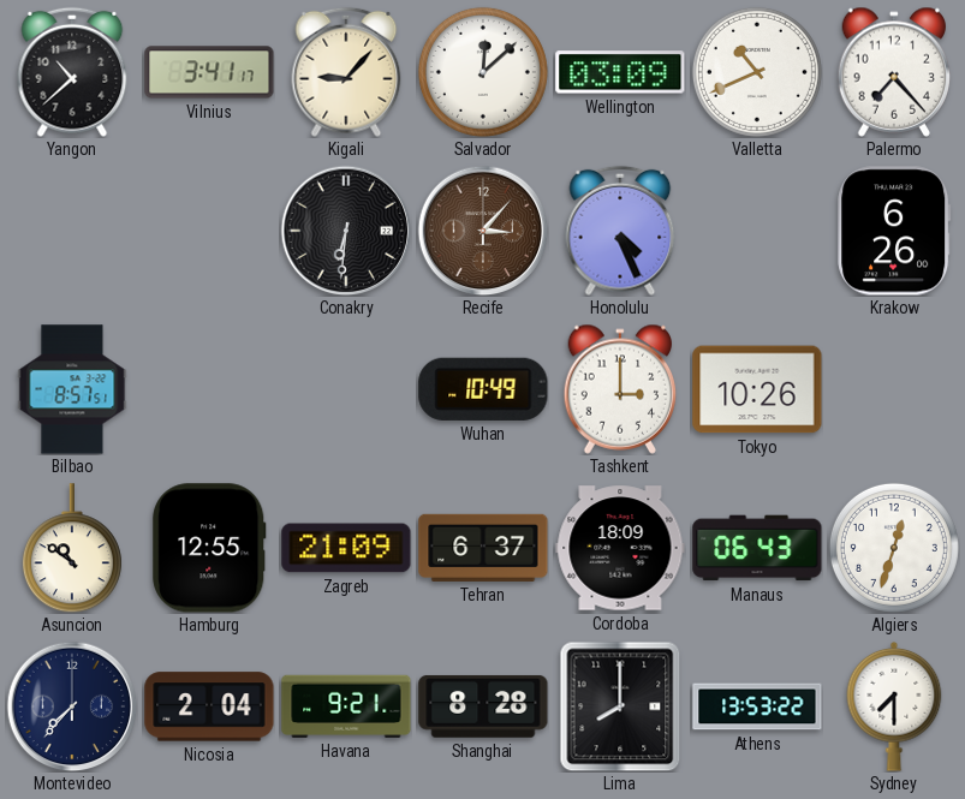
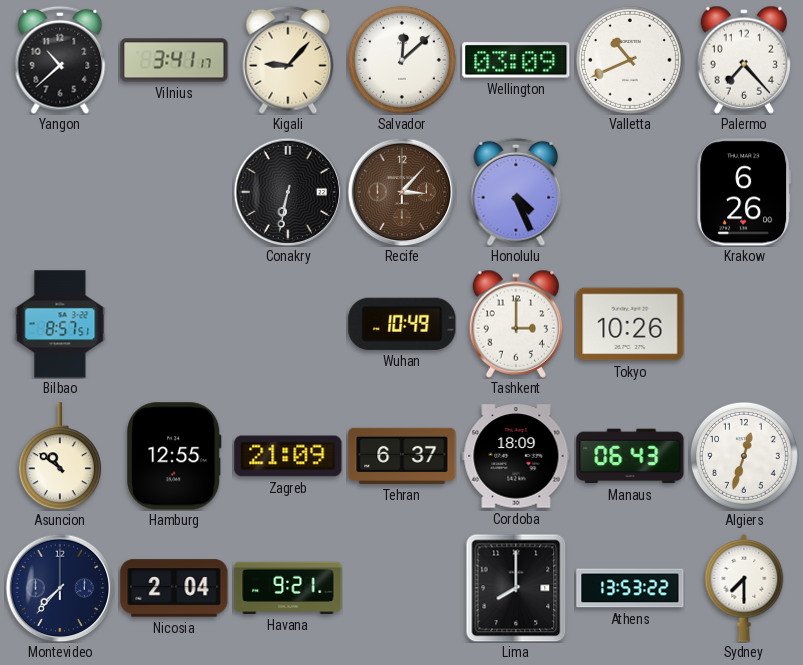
Conakry: 6:31 -> 6:32 (288, 192)
Shanghai: 8:28 -> none (483, 706)
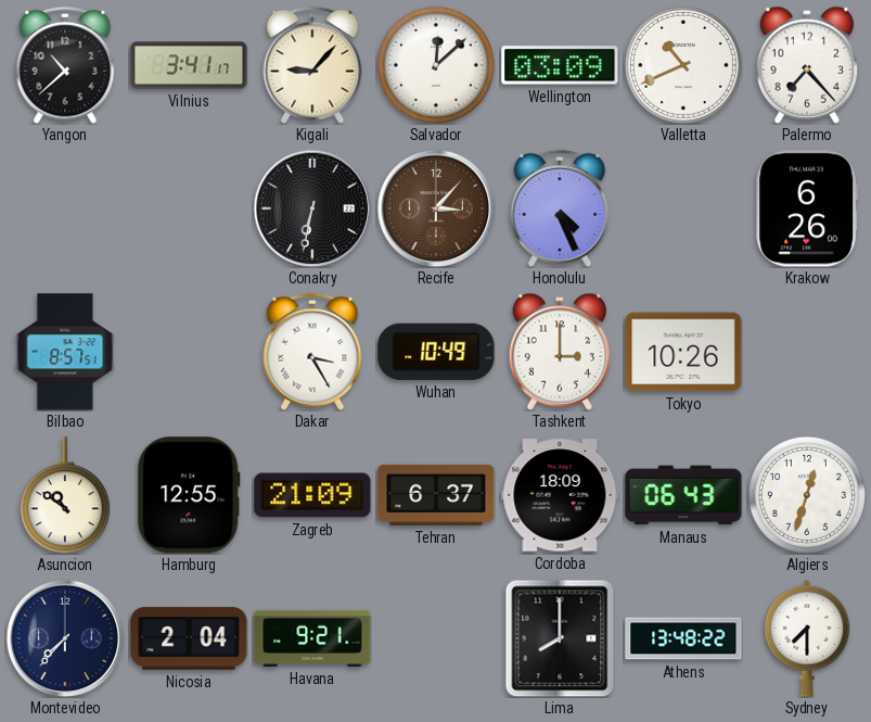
Dakar: none -> 3:25 (312, 352)
Athens: 13:53 -> 13:48 (683, 638)
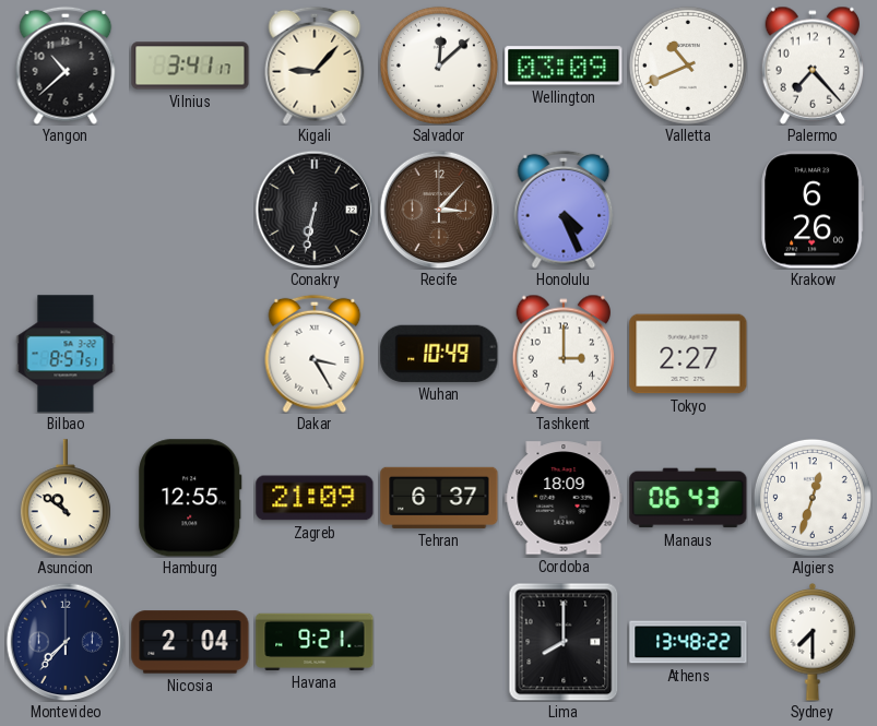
Tokyo: 10:26 -> 2:27 (688, 354)
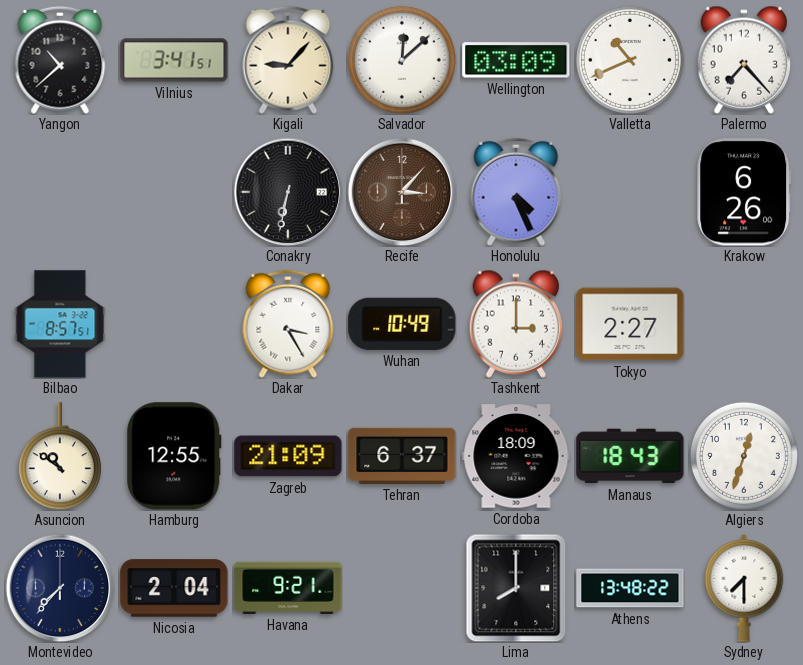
Vilnius: 3:41:17 -> 3:41:51 (174, 60)
Manaus: 06:43 -> 18:43 (630, 456)
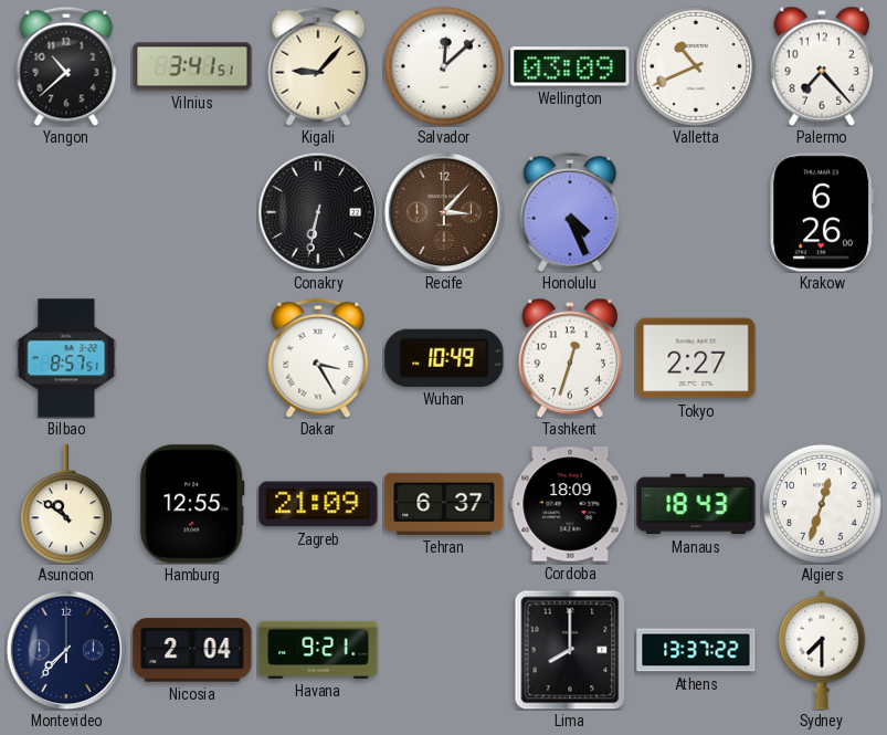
Tashkent: 3:00 -> 12:33 (570, 358)
Athens: 13:48 -> 13:37 (696, 650)
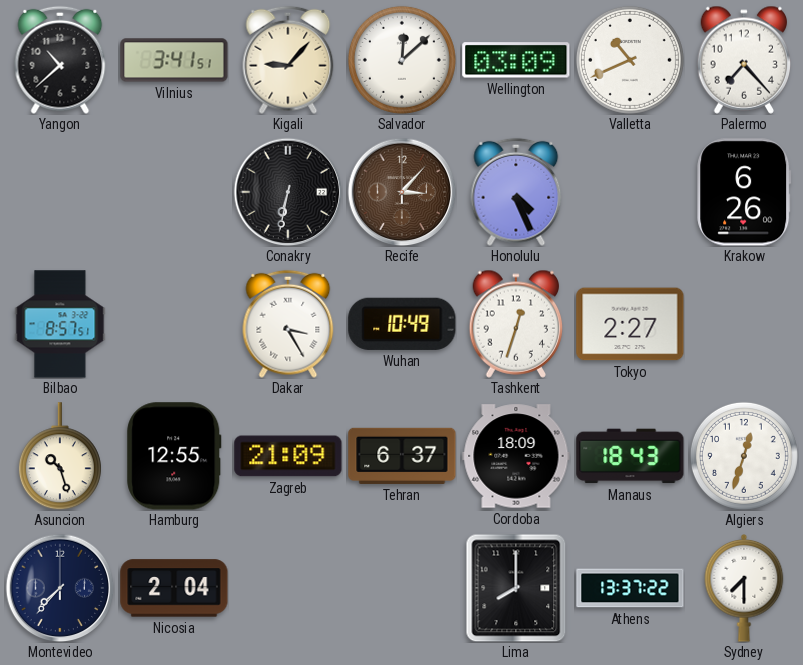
Asuncion: 10:51 -> 10:27 (60, 456)
Havana: 9:21 -> none (318, 650)
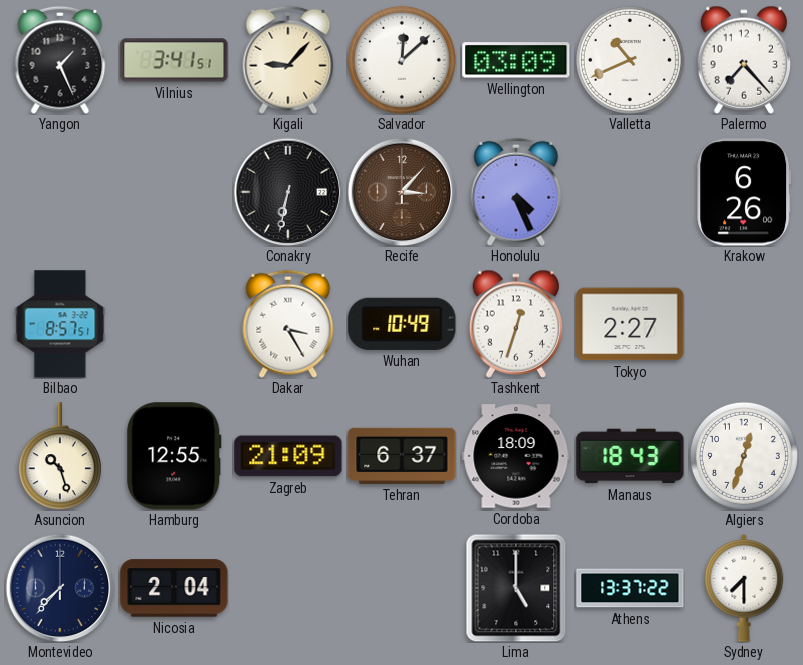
Yangon: 10:38 -> 1:26 (60, 60)
Lima: 8:00 -> 5:00 (516, 588)
